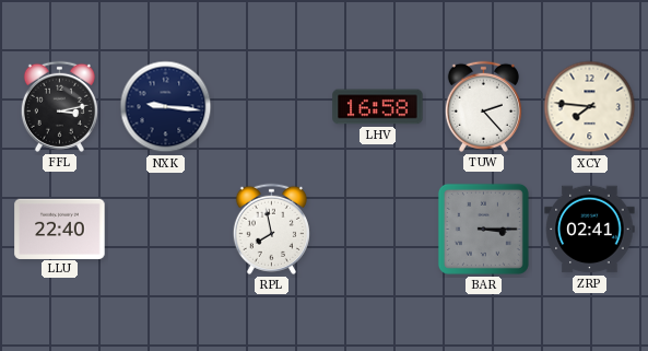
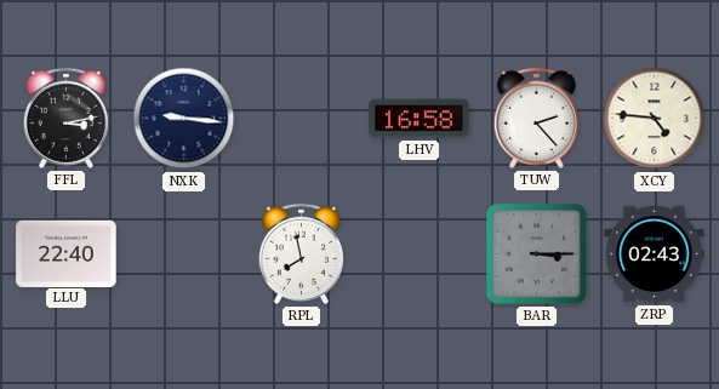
XCY: 7:46 -> 4:46 (655, 119)
ZRP: 02:41 -> 02:43 (655, 254)
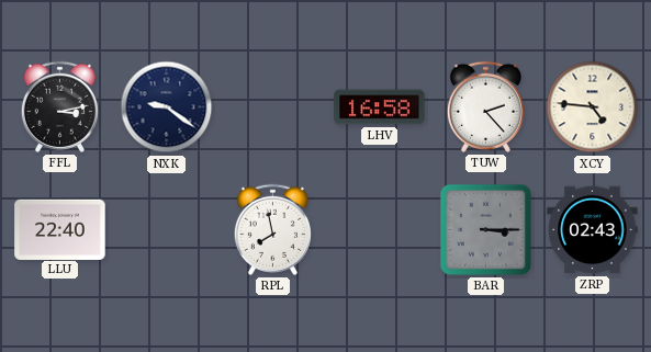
NXK: 9:16 -> 9:21 (167, 107)
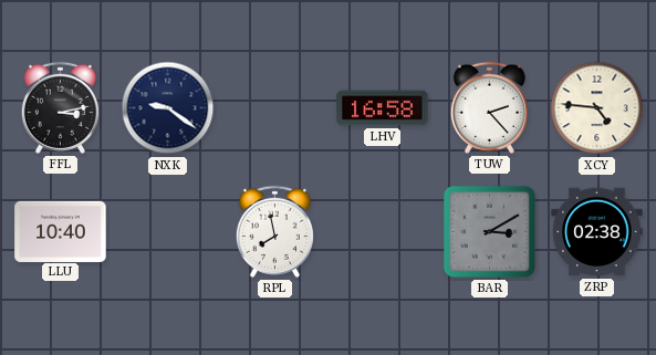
LLU: 22:40 -> 10:40 (61, 231)
BAR: 3:15 -> 3:10 (489, 231)
ZRP: 02:43 -> 02:38 (597, 232)
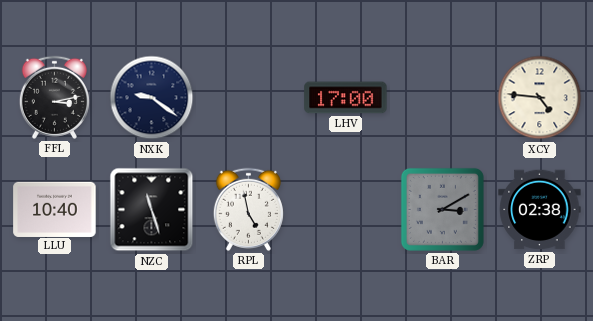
LHV: 16:58 -> 17:00 (346, 98)
TUW: 2:23 -> none (489, 107)
NZC: none -> 11:27 (152, 210)
RPL: 7:58 -> 4:58 (248, 209)
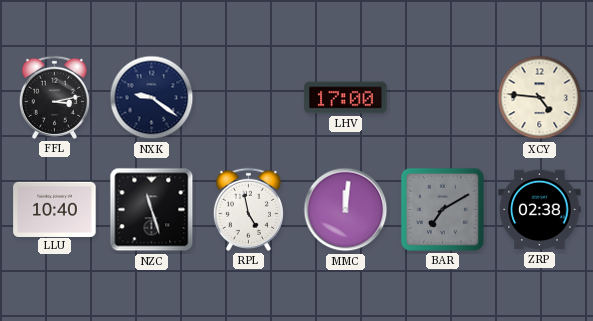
MMC: none -> 12:01 (346, 210)
BAR: 3:10 -> 7:10 (442, 209)
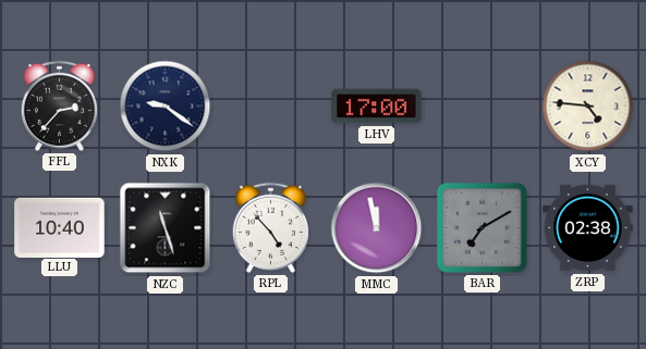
FFL: 3:13 -> 2:37 (59, 105)
RPL: 4:58 -> 4:53 (270, 227)
MMC: 12:01 -> 11:58 (377, 228)
